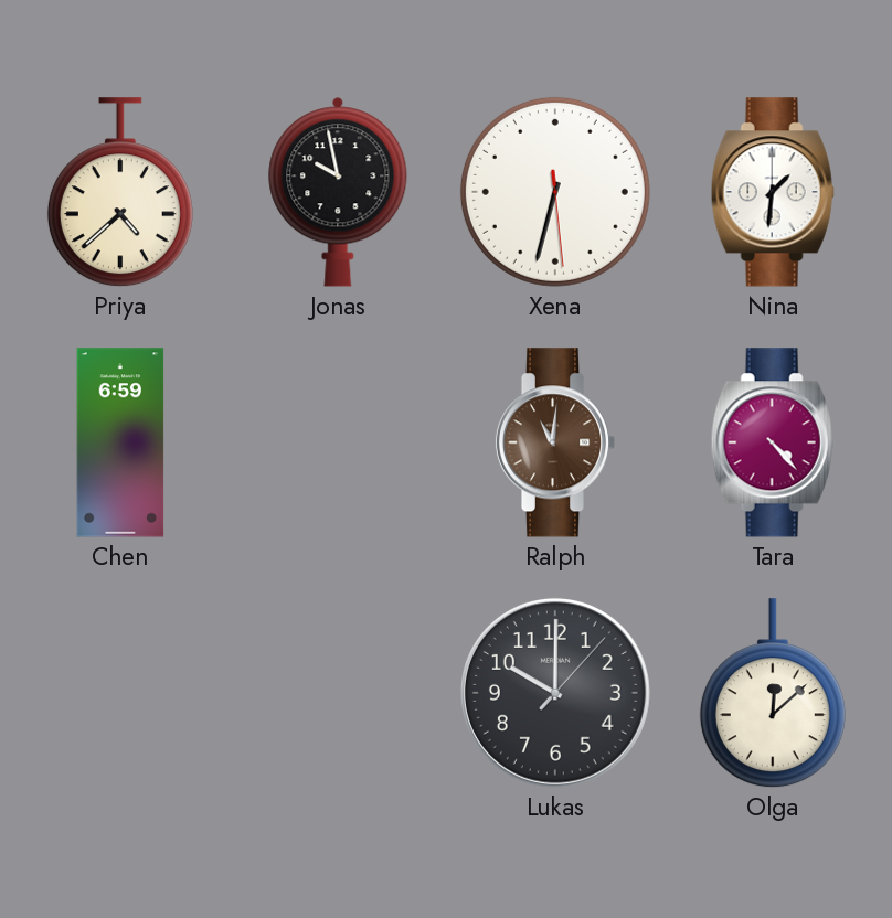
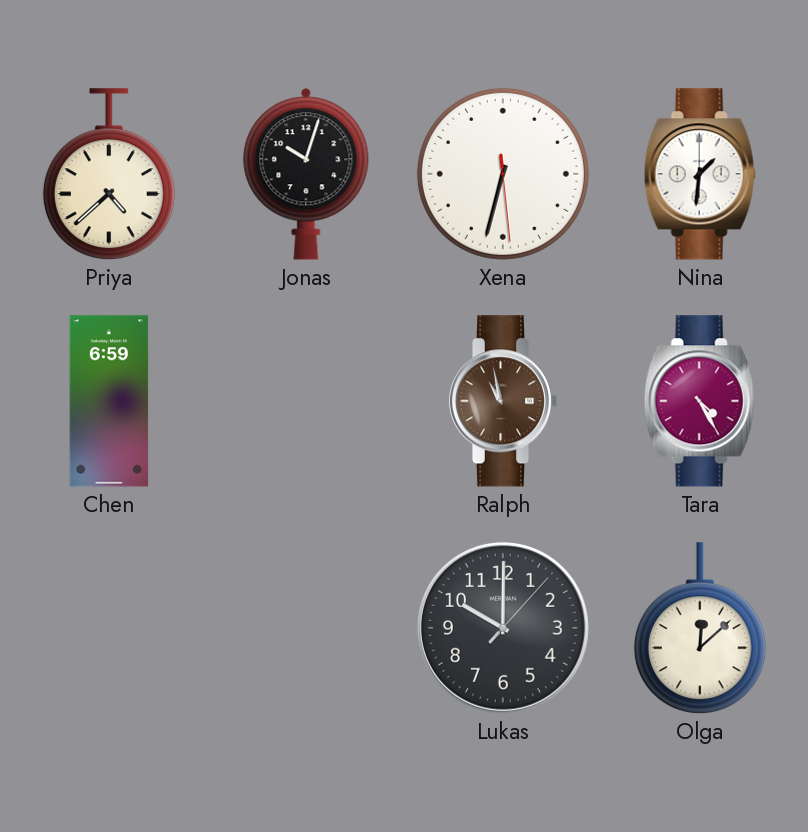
Jonas: 9:58 -> 10:03 (306, 174)
Ralph: 11:01 -> 10:58 (503, 401)
Tara: 4:23 -> 4:25 (700, 401)
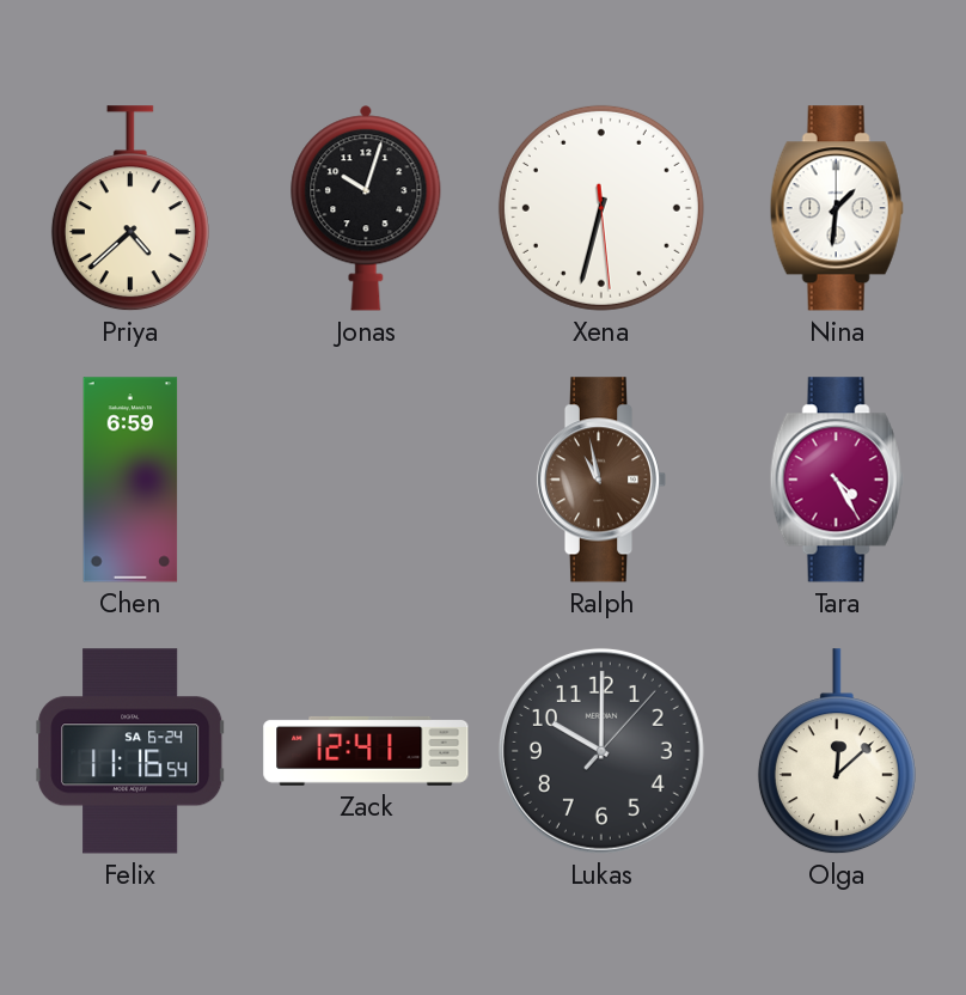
Felix: none -> 11:16 (130, 751)
Zack: none -> 12:41 (366, 751)
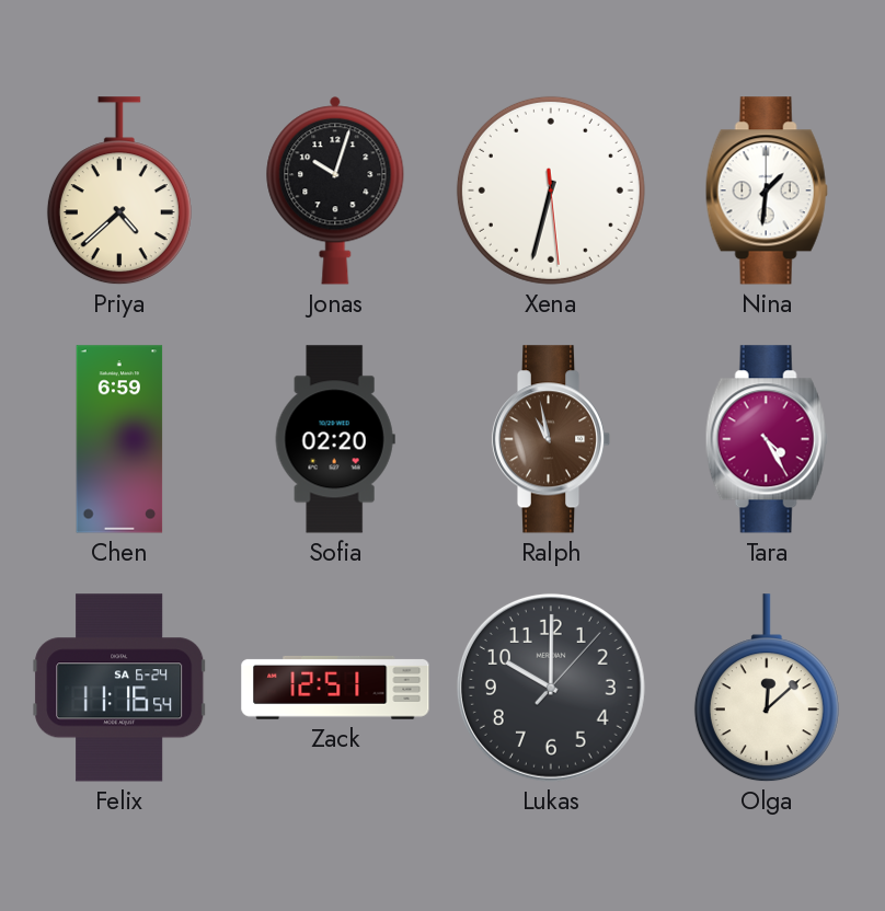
Sofia: none -> 02:20 (335, 439)
Zack: 12:41 -> 12:51 (335, 688)
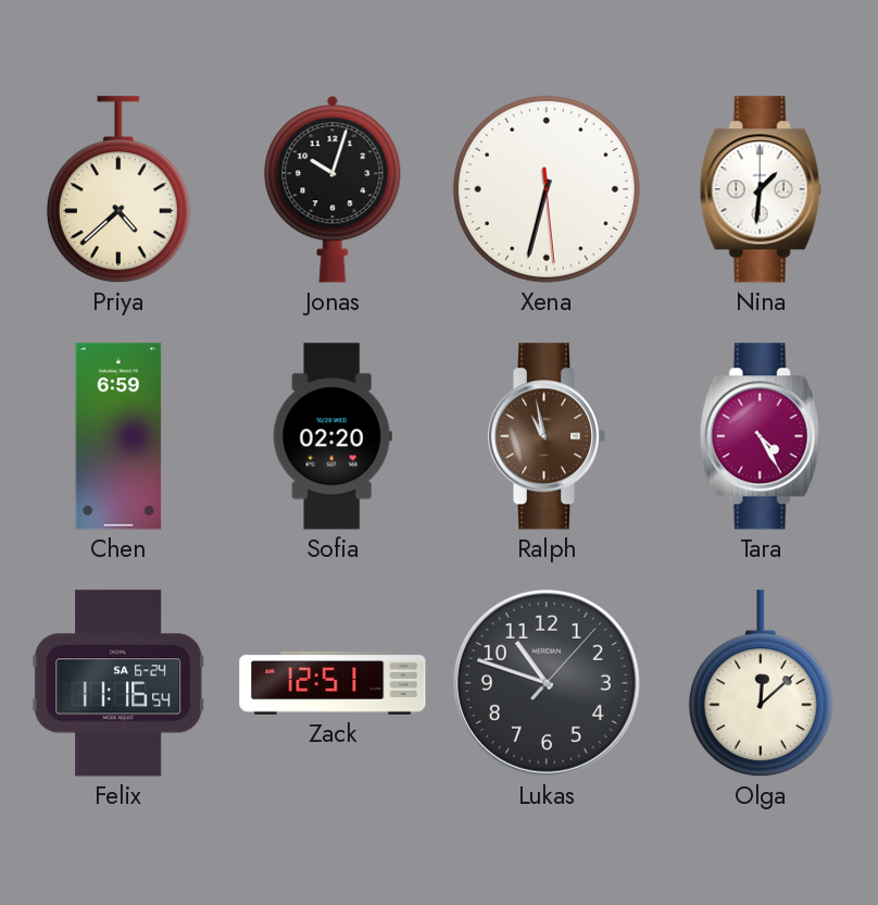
Lukas: 10:00 -> 10:48 (547, 683)
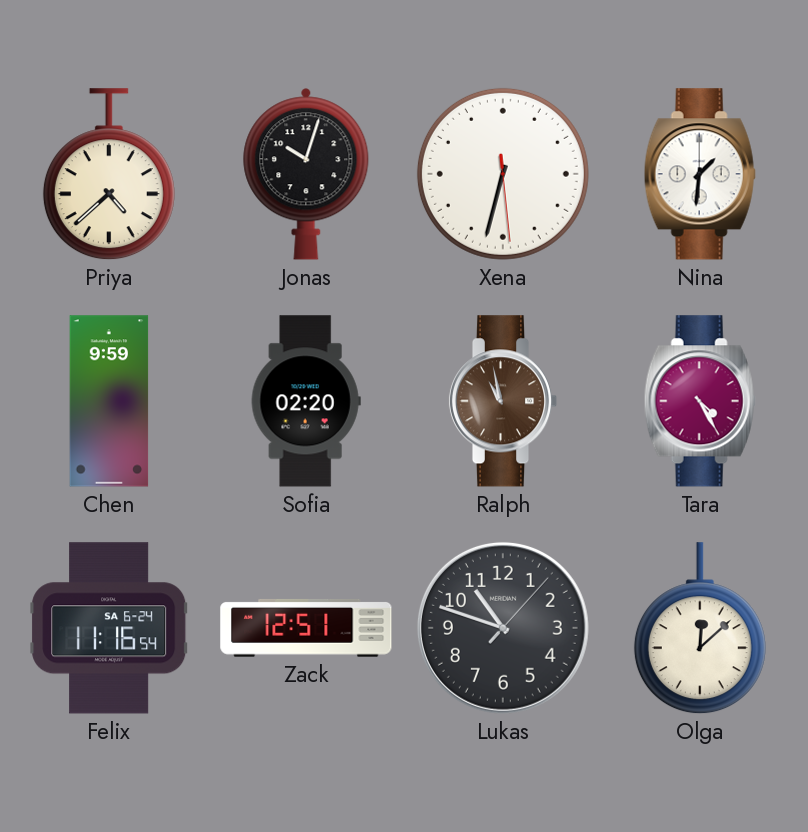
Chen: 6:59 -> 9:59 (109, 401)
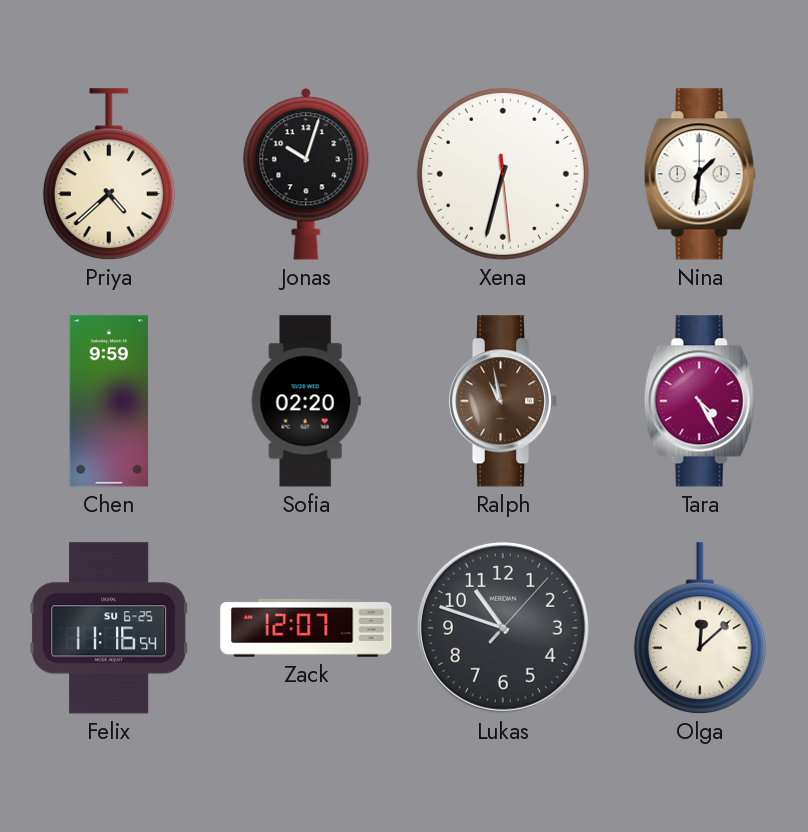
Felix date: SA 6-24 -> SU 6-25 (109, 628)
Zack: 12:51 -> 12:07 (306, 628)
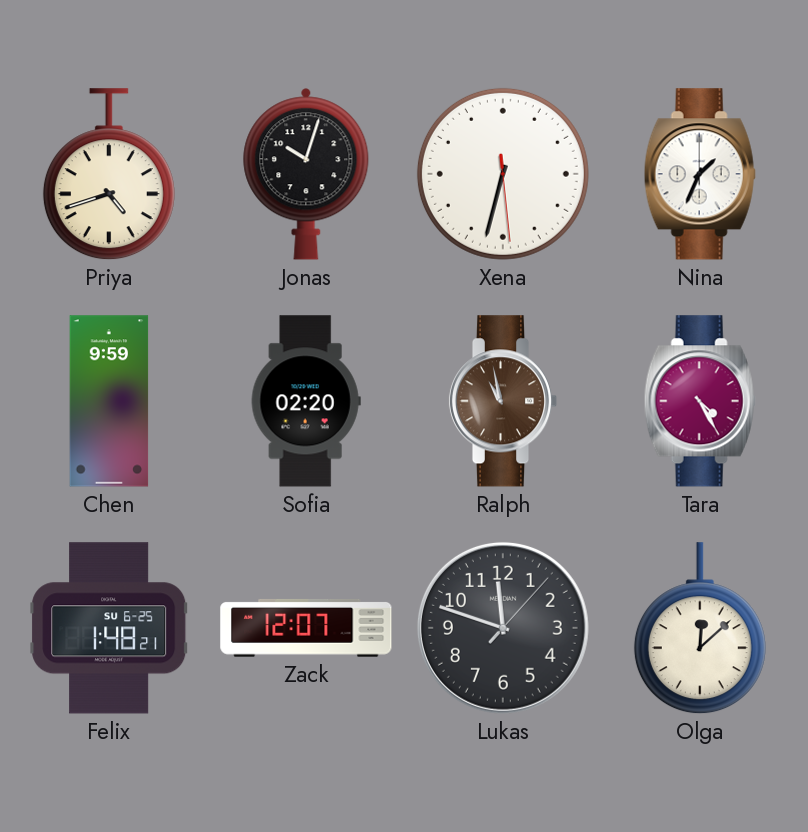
Priya: 4:38 -> 4:42 (109, 175)
Nina: 1:31 -> 1:34 (700, 174)
Felix: 11:16 -> 1:48 (109, 628)
Lukas: 10:48 -> 11:48 (503, 628)
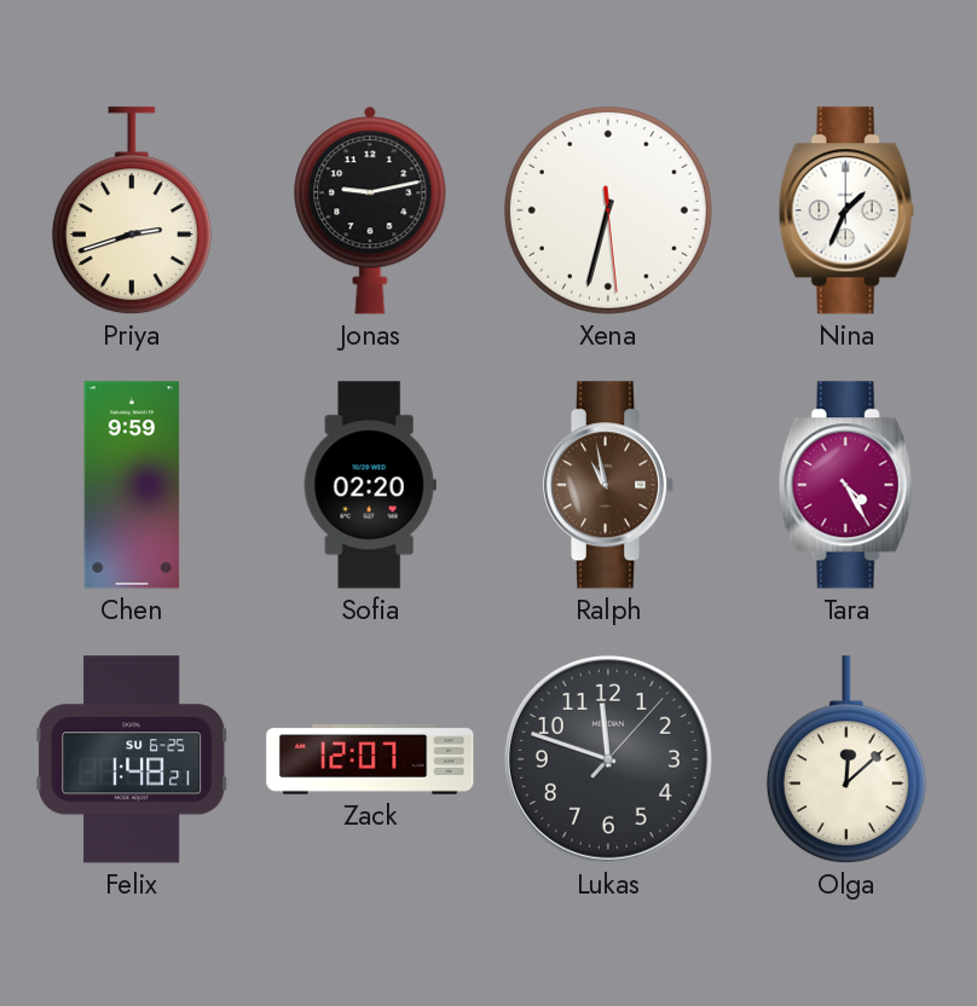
Priya: 4:42 -> 2:42 (132, 212)
Jonas: 10:03 -> 9:13 (370, 210)
